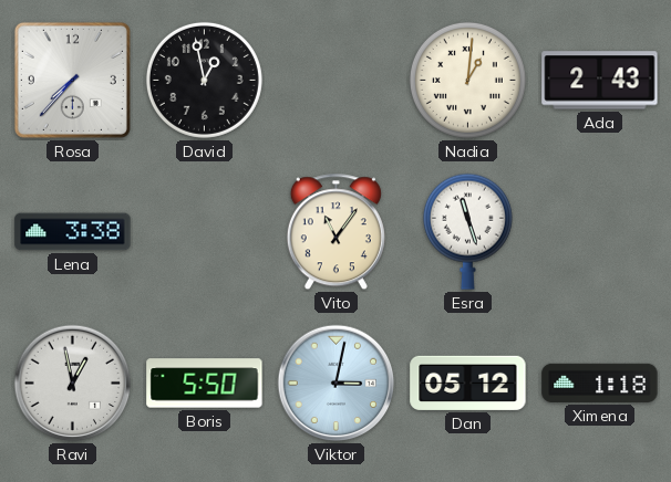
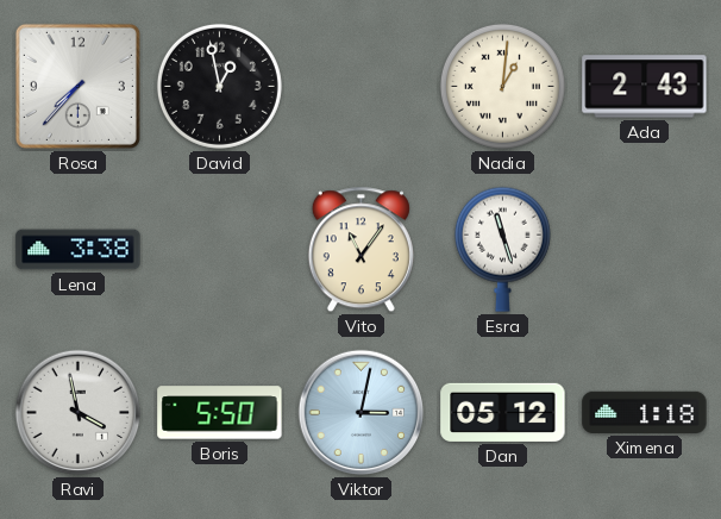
Ravi: 12:58 -> 3:58 (79, 413)
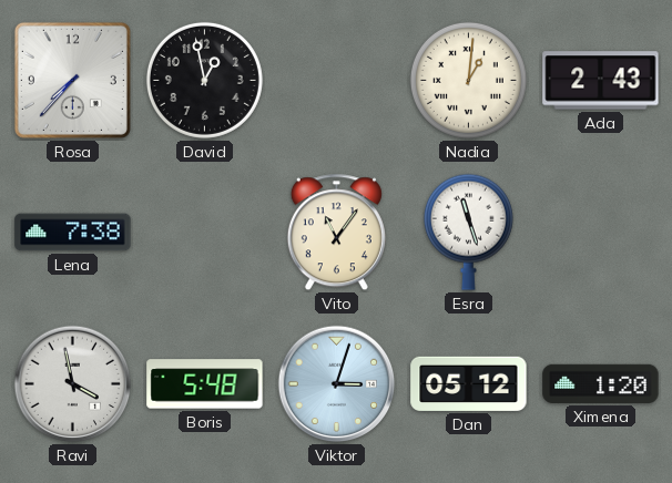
Lena: 3:38 -> 7:38 (73, 233)
Boris: 5:50 -> 5:48 (205, 384)
Viktor: 3:02 -> 3:03 (337, 384)
Ximena: 1:18 -> 1:20 (601, 383)
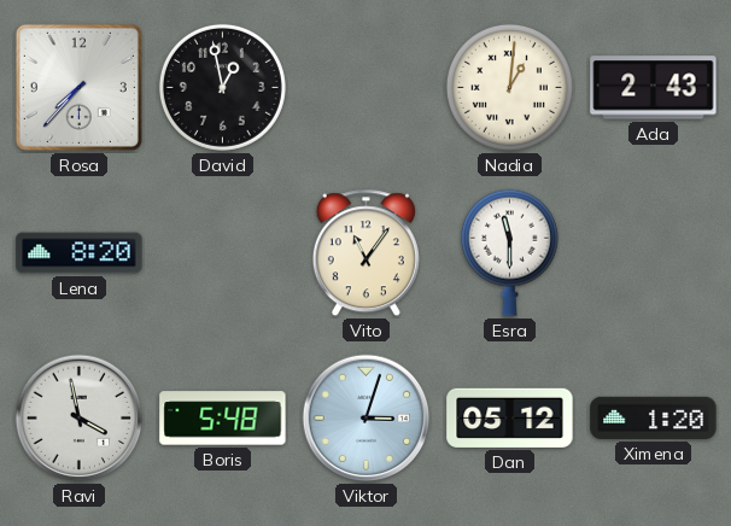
Lena: 7:38 -> 8:20 (80, 253)
Esra: 11:27 -> 11:30 (509, 252)
